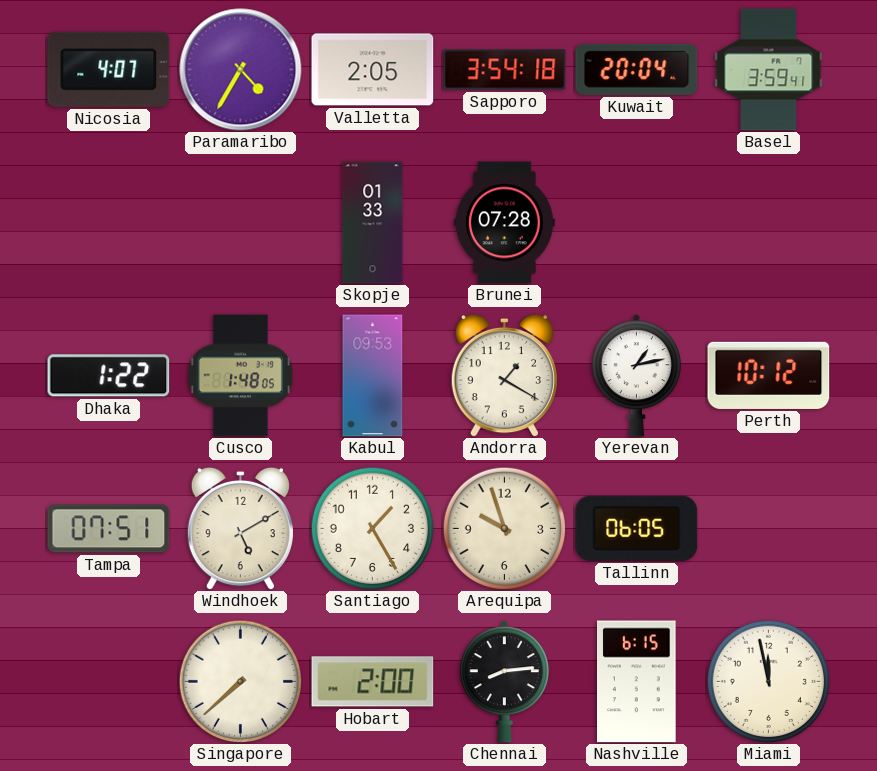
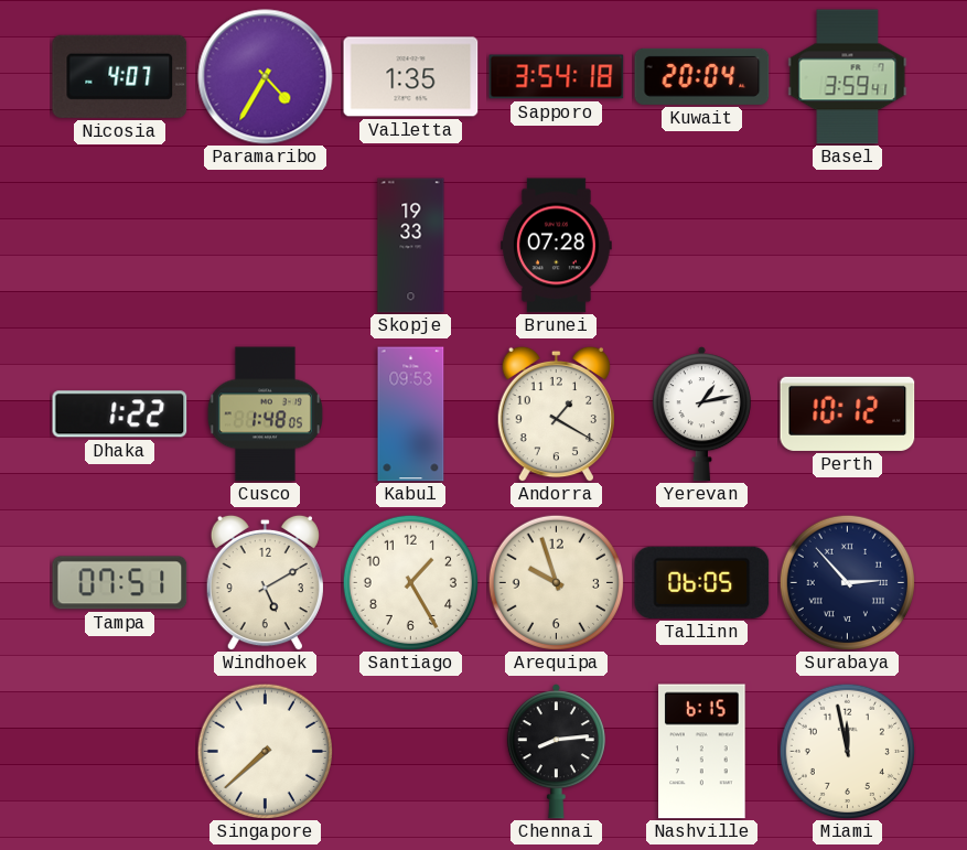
Valletta: 2:05 -> 1:35 (411, 77)
Skopje: 01:33 -> 19:33 (411, 246)
Surabaya: none -> 2:53 (847, 582)
Hobart: 2:00 -> none (373, 682)
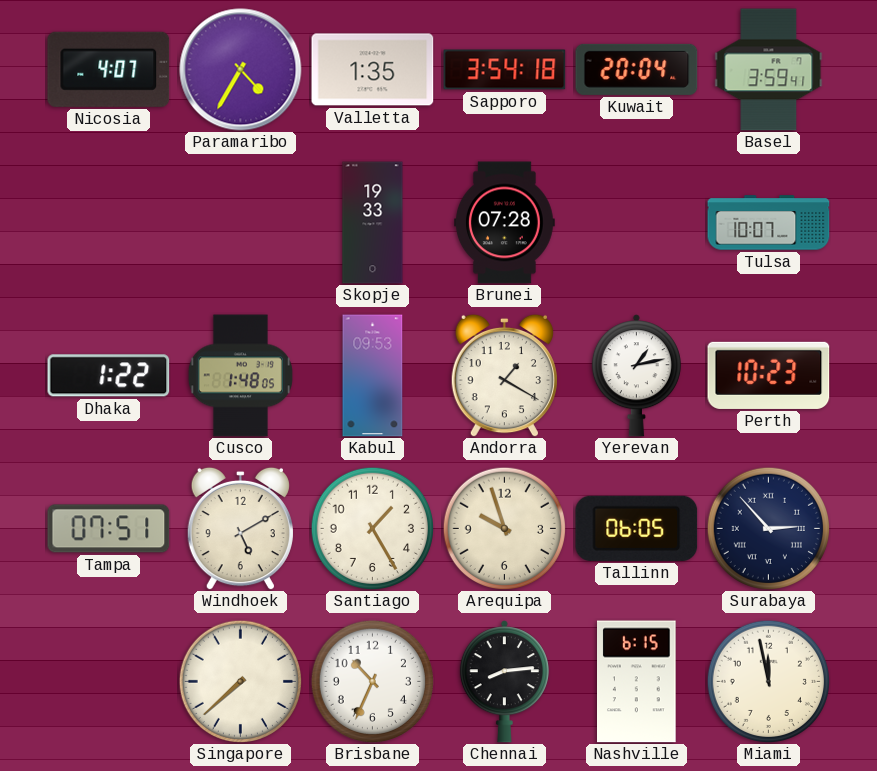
Tulsa: none -> 10:07 (769, 223)
Perth: 10:12 -> 10:23 (769, 375)
Brisbane: none -> 10:34 (372, 681)
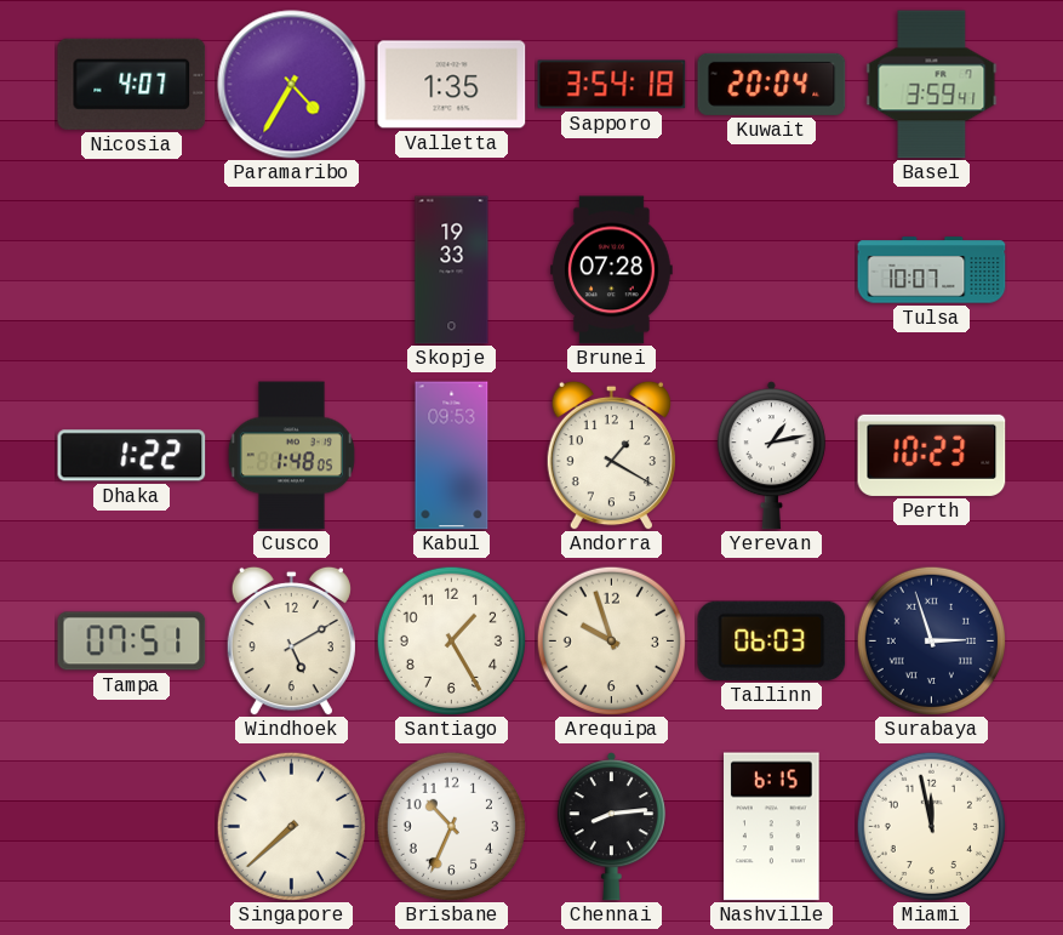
Tallinn: 06:05 -> 06:03 (772, 640)
Surabaya: 2:53 -> 2:57 (931, 640)
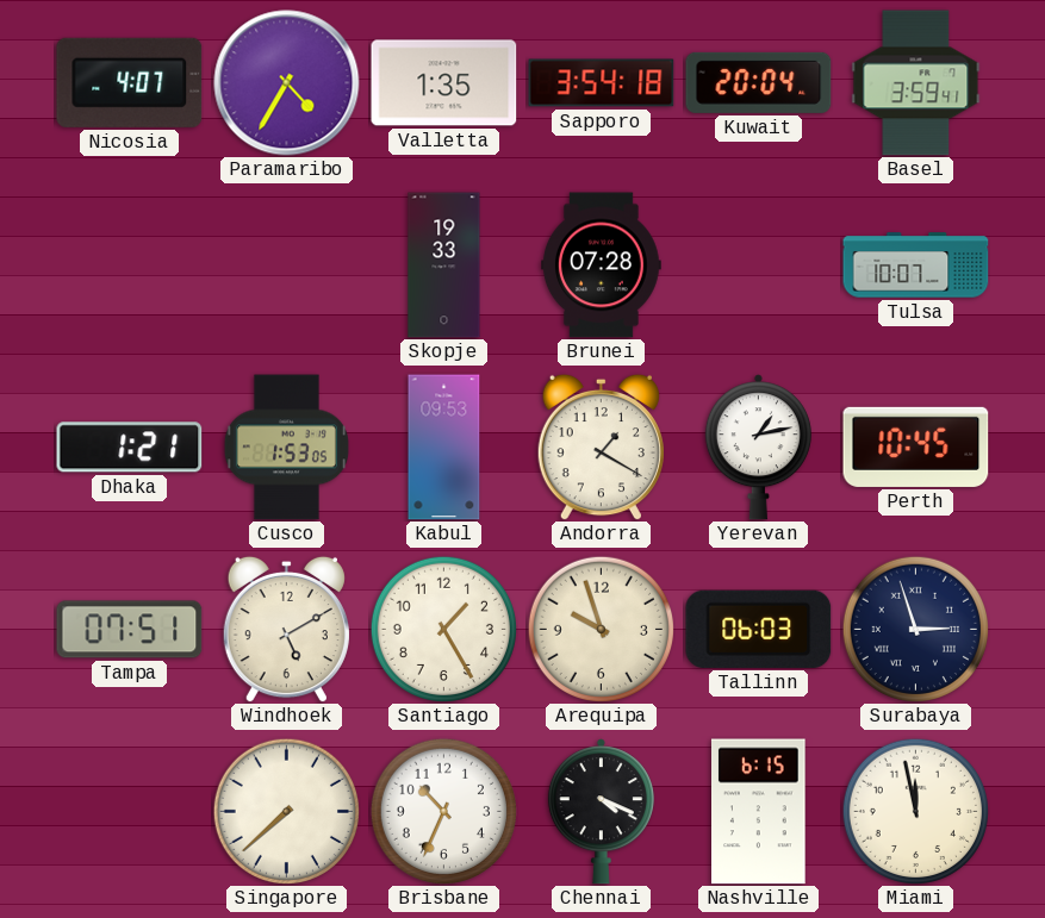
Dhaka: 1:22 -> 1:21 (130, 448)
Cusco: 1:48 -> 1:53 (286, 448)
Perth: 10:23 -> 10:45 (916, 446)
Chennai: 8:14 -> 4:19 (601, 812)
